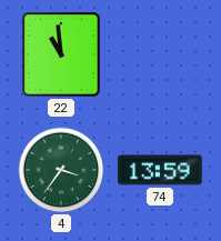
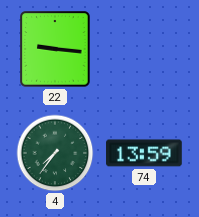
22: 10:59 -> 9:16 (55, 49)
4: 3:36 -> 7:36 (55, 153)
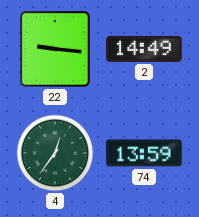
2: none -> 14:49 (144, 49)
4: 7:36 -> 12:36 (55, 153)
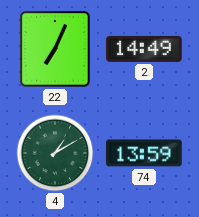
22: 9:16 -> 7:04 (55, 49)
4: 12:36 -> 1:10 (55, 153)
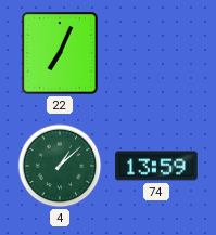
2: 14:49 -> none (144, 49)
4: 1:10 -> 1:08 (60, 166)
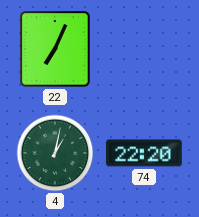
4: 1:08 -> 1:02 (55, 153)
74: 13:59 -> 22:20 (144, 153)
